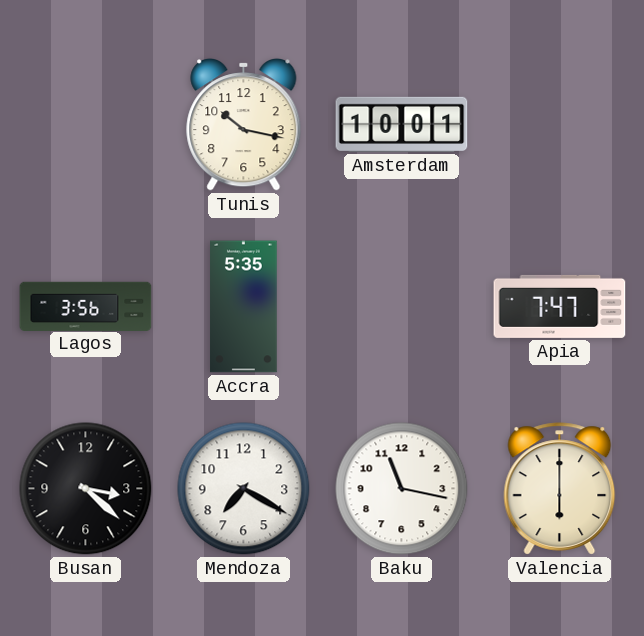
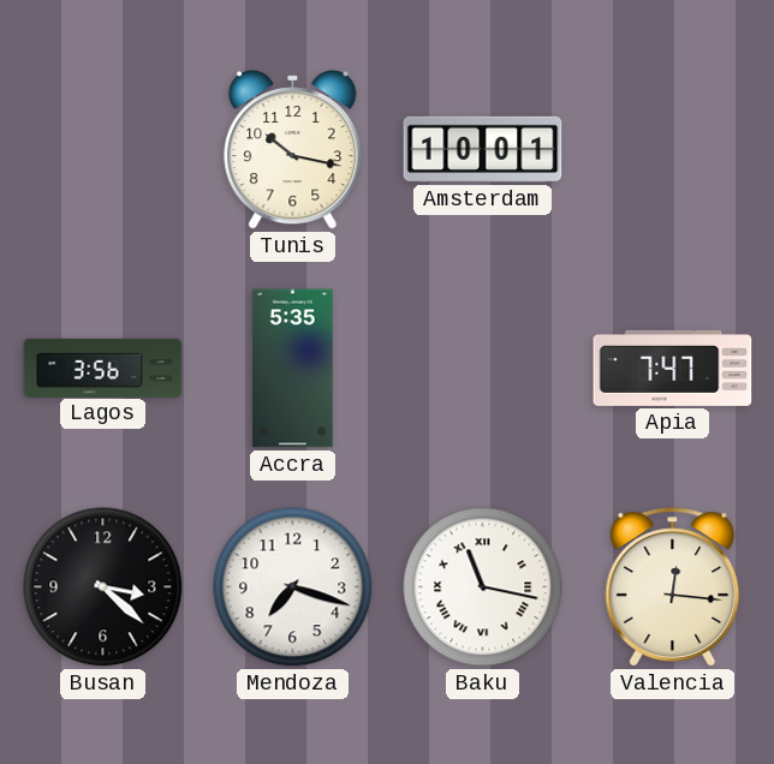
Mendoza: 7:20 -> 7:18 (293, 587)
Baku numerals: Arabic -> Roman (483, 587)
Valencia: 6:00 -> 12:16 (673, 587)
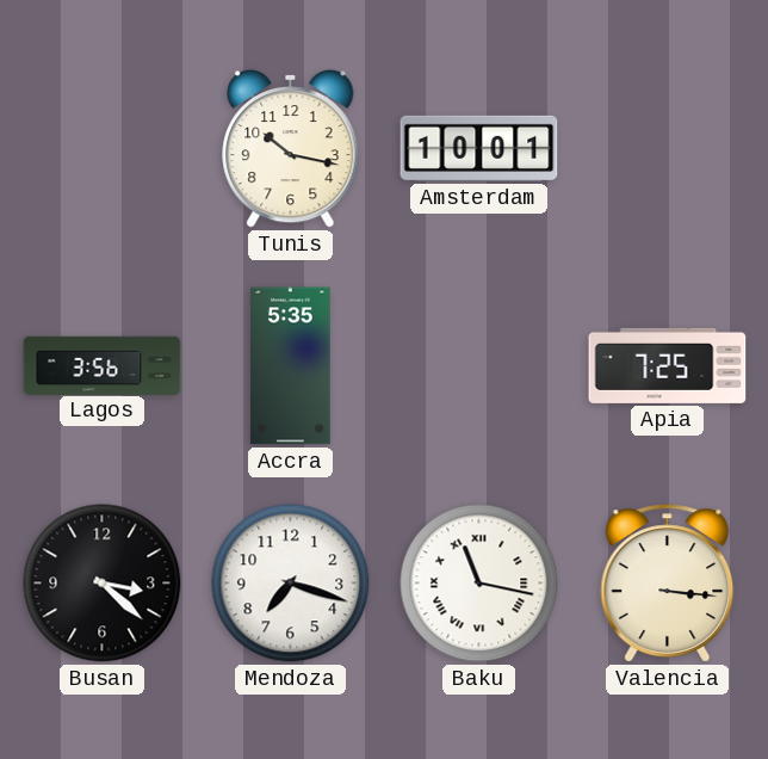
Apia: 7:47 -> 7:25 (668, 365)
Valencia: 12:16 -> 3:16 (668, 584)
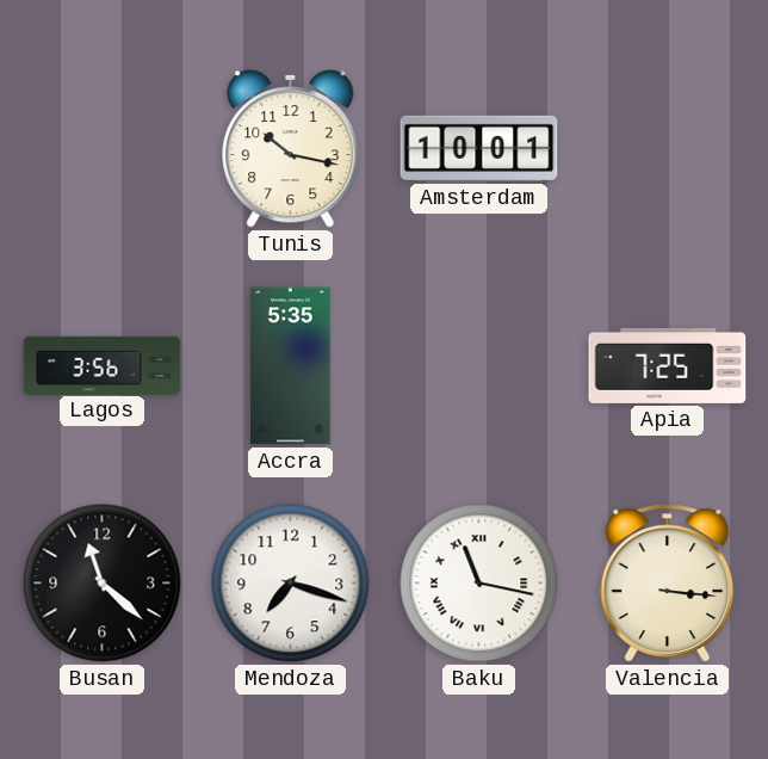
Busan: 3:22 -> 11:22 (103, 584)
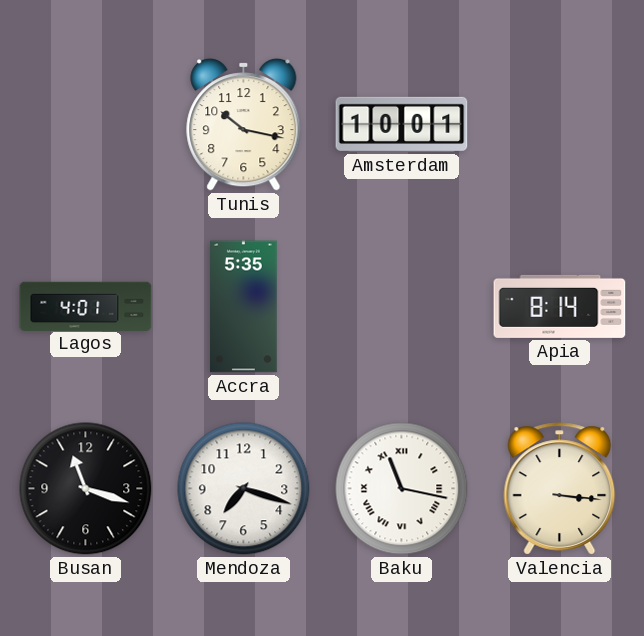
Lagos: 3:56 -> 4:01 (86, 306)
Apia: 7:25 -> 8:14 (560, 306)
Busan: 11:22 -> 11:18 (86, 489)
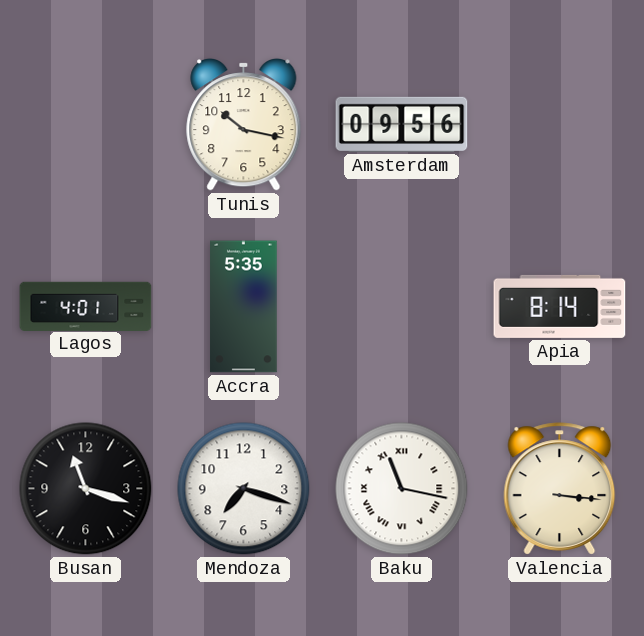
Amsterdam: 10:01 -> 09:56 (402, 124)
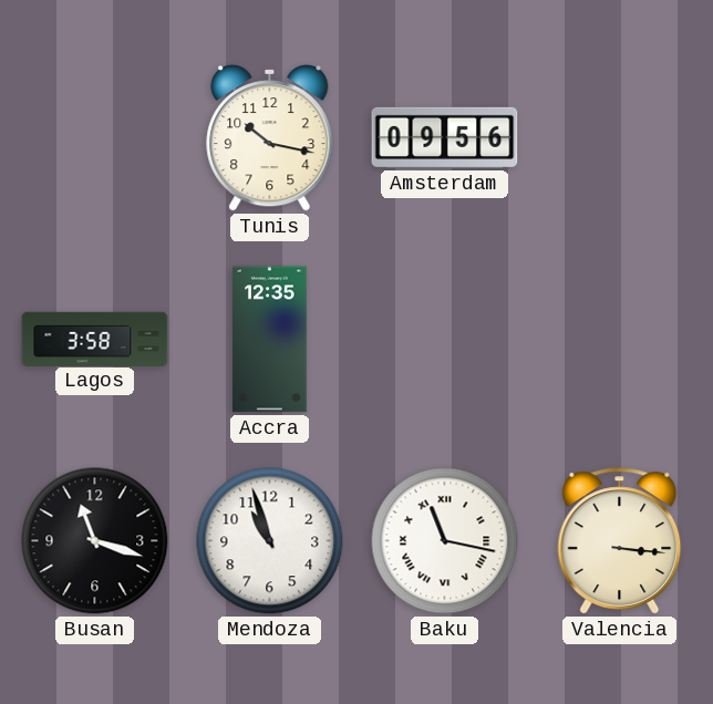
Lagos: 4:01 -> 3:58 (95, 339)
Accra: 5:35 -> 12:35 (270, 340)
Apia: 8:14 -> none (560, 306)
Mendoza: 7:18 -> 10:57 (270, 541)
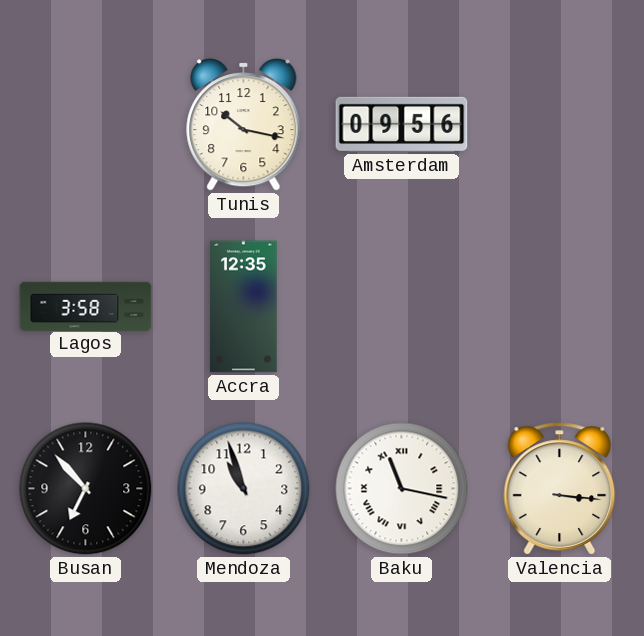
Busan: 11:18 -> 6:53 (86, 489)
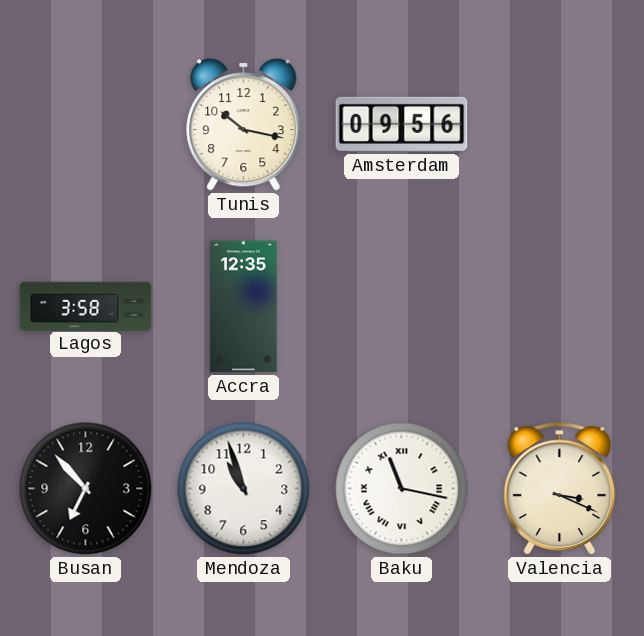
Valencia: 3:16 -> 3:19 (560, 489)
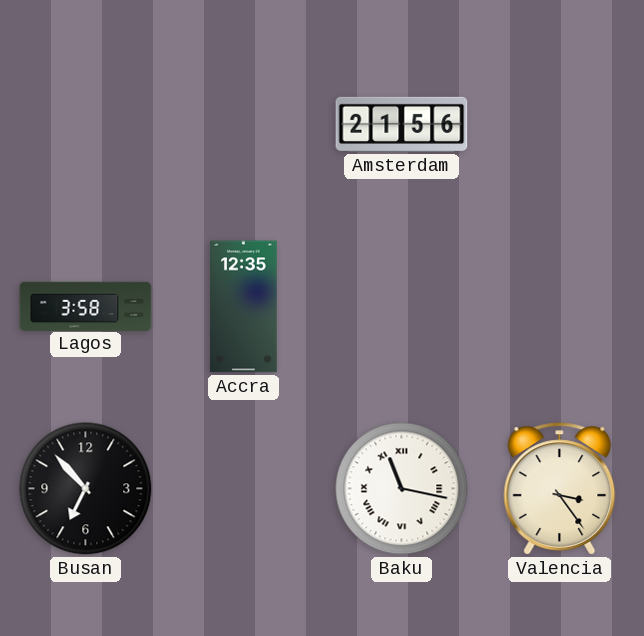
Tunis: 10:17 -> none (244, 124)
Amsterdam: 09:56 -> 21:56 (402, 124)
Mendoza: 10:57 -> none (244, 489)
Valencia: 3:19 -> 3:24 (560, 489)
